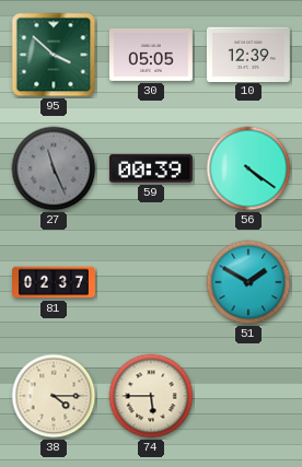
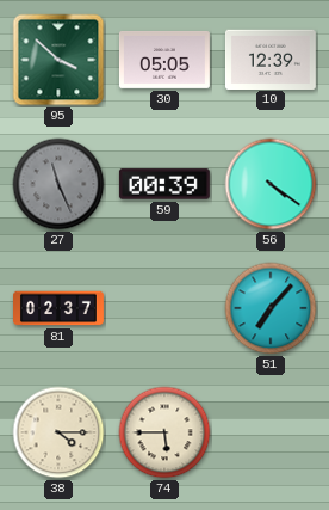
51: 1:50 -> 7:07 (271, 308)
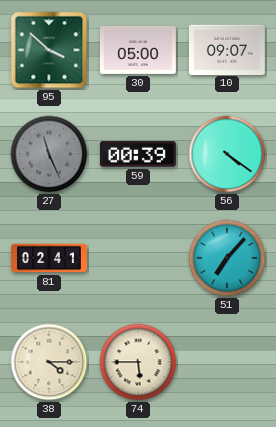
30: 05:05 -> 05:00 (138, 50)
10: 12:39 -> 09:07 (227, 49)
81: 02:37 -> 02:41 (50, 258)
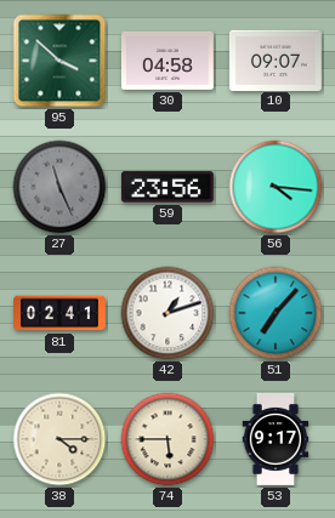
30: 05:00 -> 04:58 (167, 61)
59: 00:39 -> 23:56 (167, 187)
56: 4:21 -> 4:16 (276, 187)
42: none -> 1:12 (167, 313)
53: none -> 9:17 (276, 439)
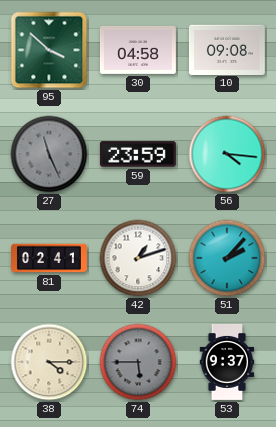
10: 09:07 -> 09:08 (227, 49)
59: 23:56 -> 23:59 (138, 154)
51: 7:07 -> 2:07 (227, 258)
74 dial: cream -> grey (138, 362)
53: 9:17 -> 9:37 (227, 362)
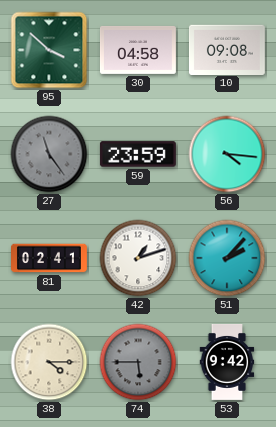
27: 11:26 -> 11:24 (49, 154)
53: 9:37 -> 9:42 (227, 362)
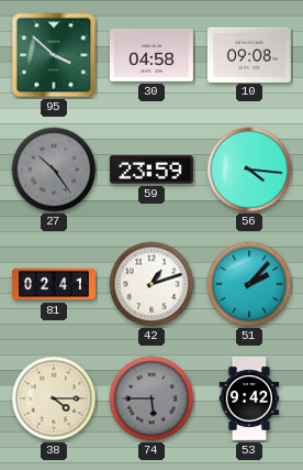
27: 11:24 -> 10:24 (54, 170)
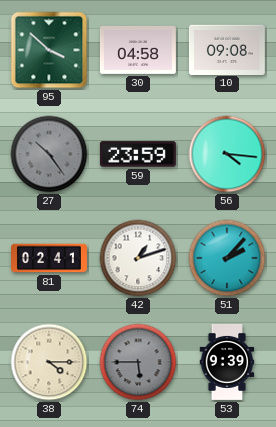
53: 9:42 -> 9:39 (227, 362)
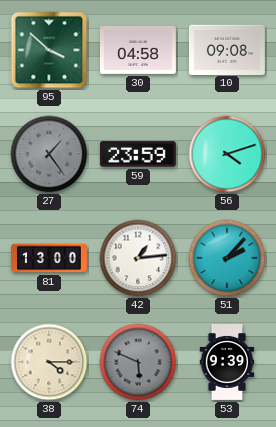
27: 10:24 -> 1:24 (49, 154)
56: 4:16 -> 4:12 (227, 154)
81: 02:41 -> 13:00 (50, 258)
42: 1:12 -> 1:14 (138, 258)
74: 5:45 -> 5:49 (138, 362)
